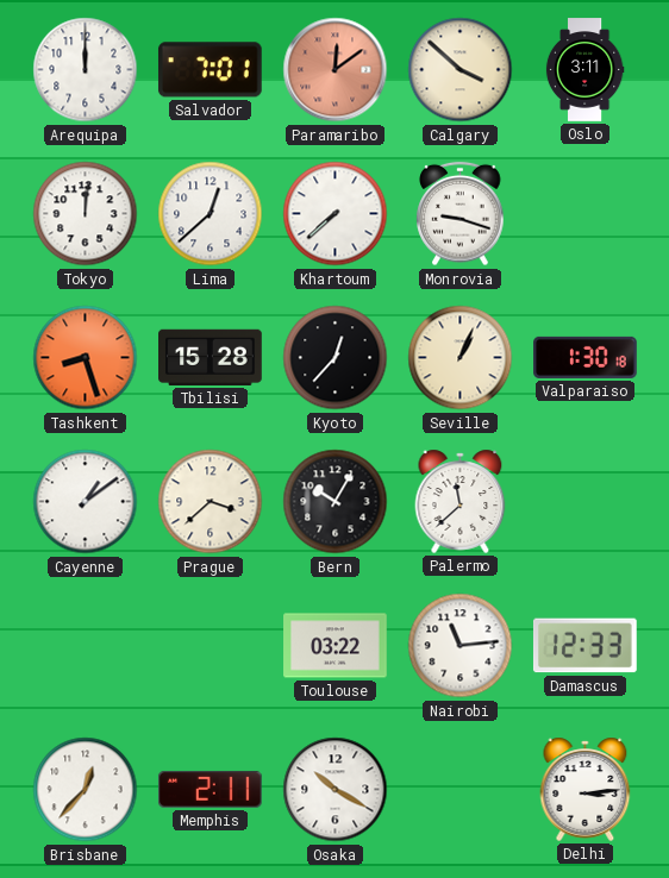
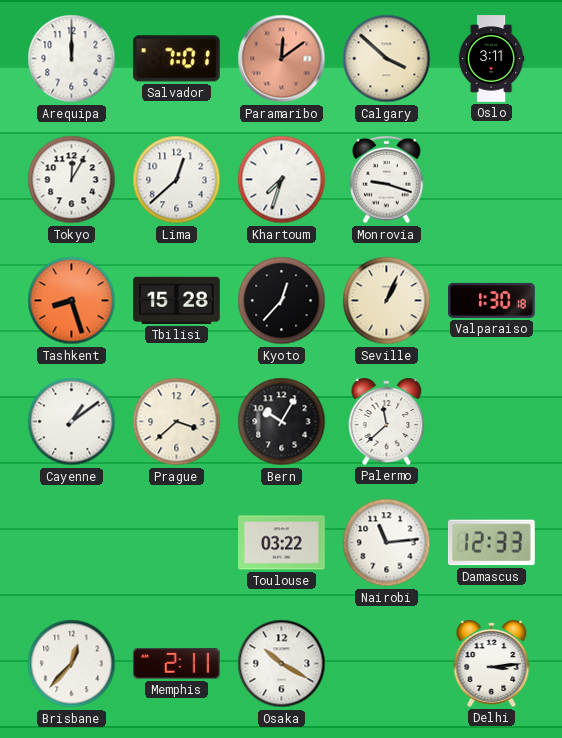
Tokyo: 12:01 -> 12:05 (72, 180)
Khartoum: 7:38 -> 7:33 (282, 180)
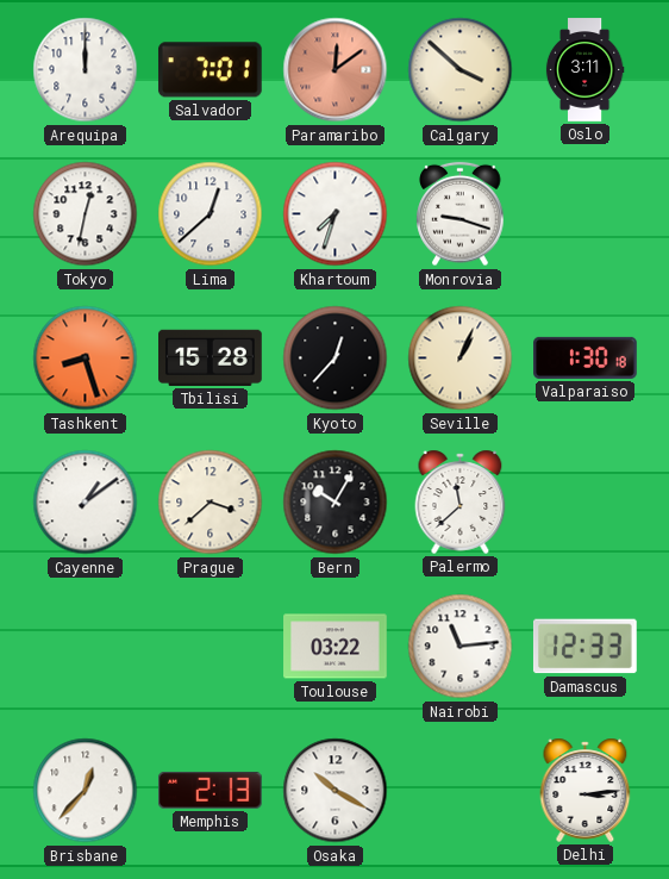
Tokyo: 12:05 -> 12:32 (86, 214)
Memphis: 2:11 -> 2:13 (210, 791)
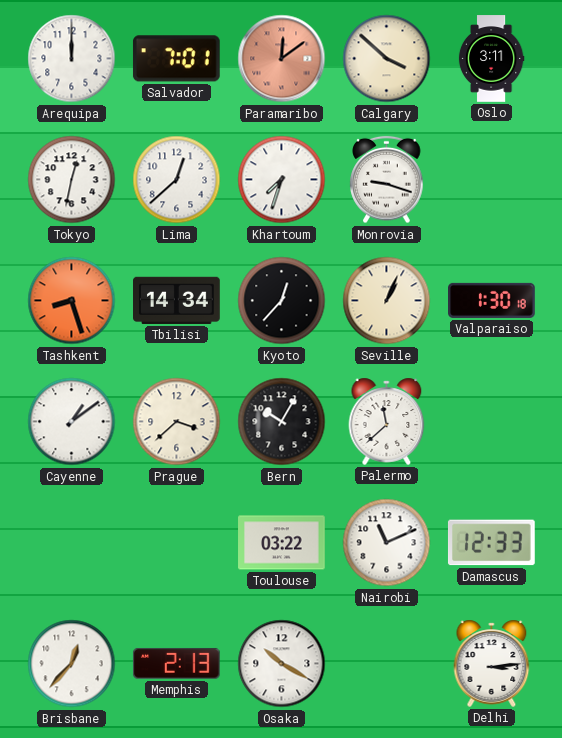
Tbilisi: 15:28 -> 14:34 (177, 300)
Nairobi: 11:14 -> 11:11 (387, 543)
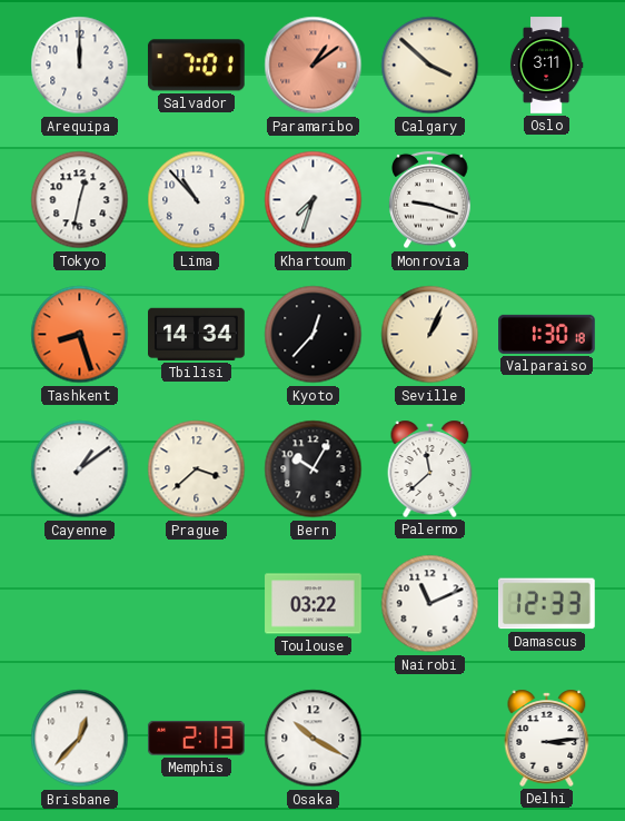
Paramaribo: 12:09 -> 1:09 (314, 66)
Lima: 12:38 -> 10:53 (197, 200)
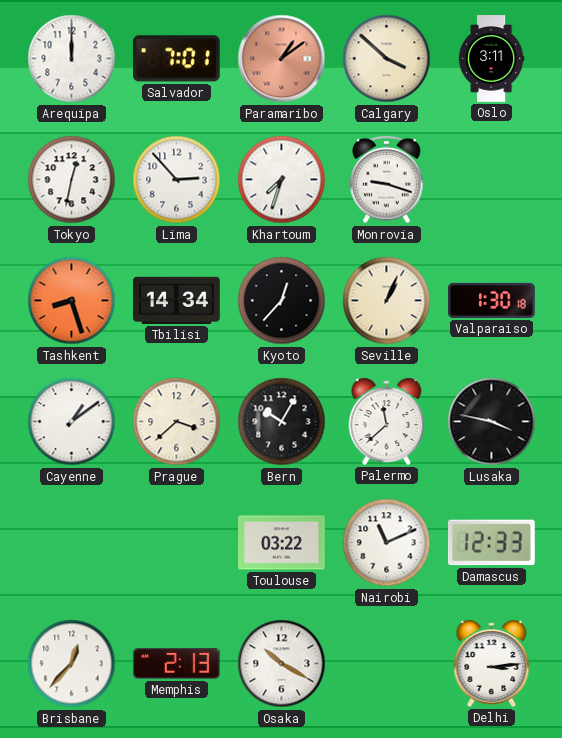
Lima: 10:53 -> 2:53 (177, 180)
Lusaka: none -> 3:47 (492, 422)
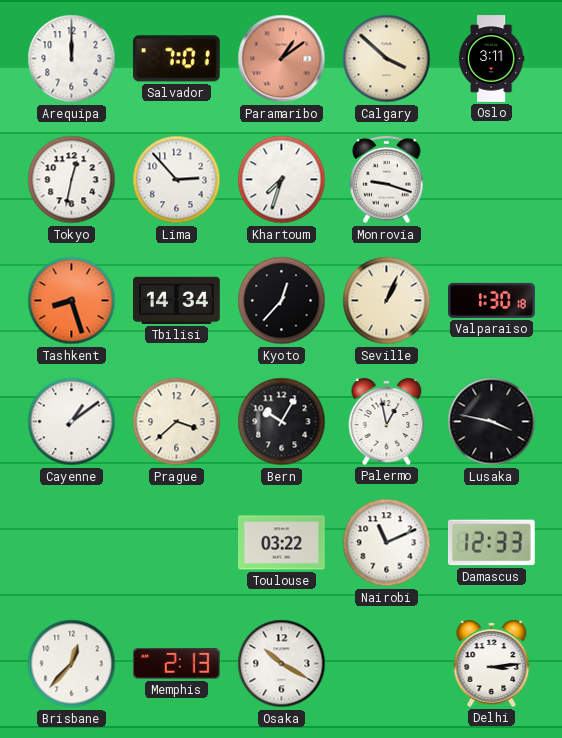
Palermo: 11:38 -> 12:58 (387, 421)
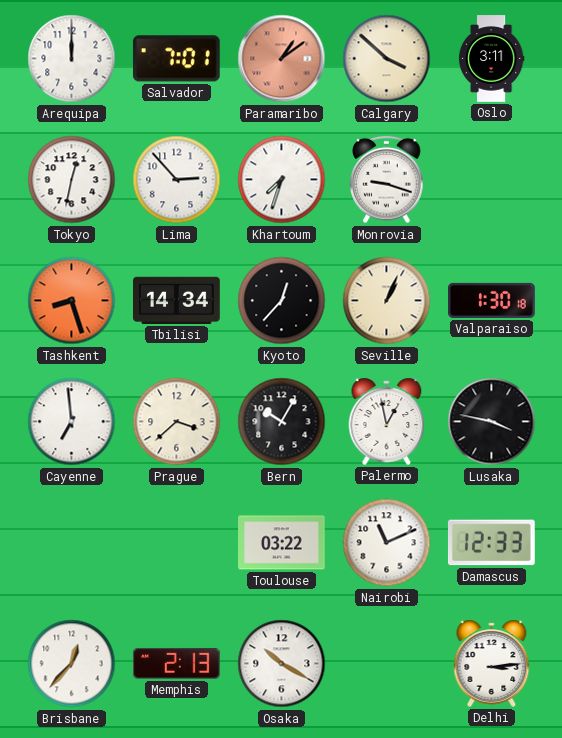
Cayenne: 1:09 -> 6:59 (72, 422)
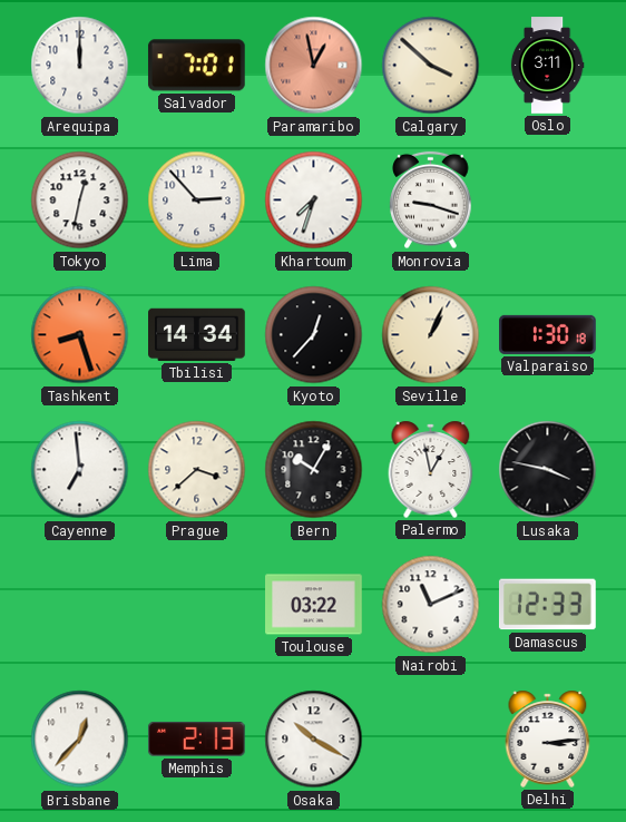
Paramaribo: 1:09 -> 12:58 (314, 66)
